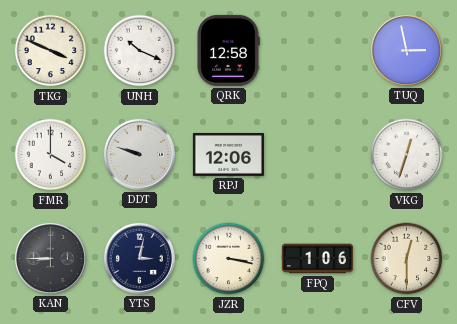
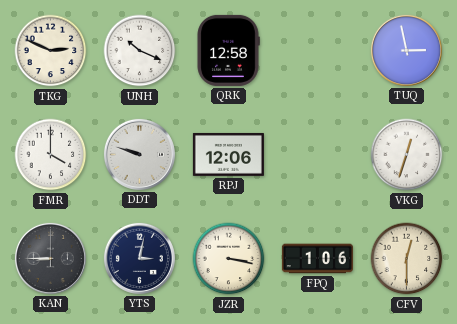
TKG: 3:49 -> 2:49 (51, 51)
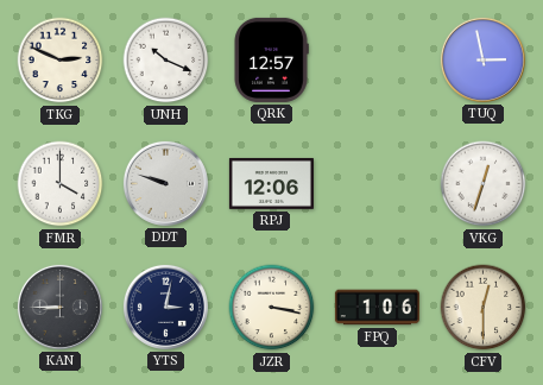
QRK: 12:58 -> 12:57 (271, 59)
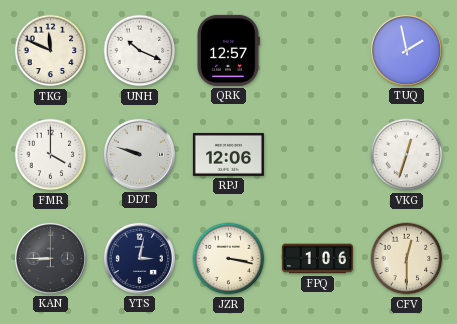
TKG: 2:49 -> 11:49 (51, 51)
TUQ: 2:58 -> 1:58 (406, 50)
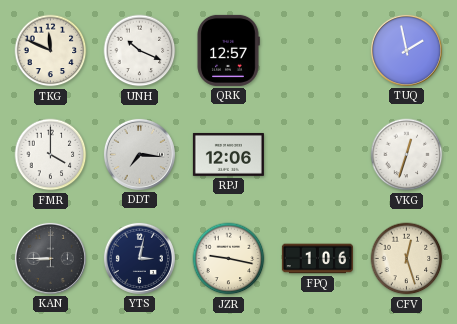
DDT: 9:48 -> 7:16 (139, 154)
JZR: 3:17 -> 9:17 (229, 259)
CFV: 12:30 -> 12:27 (407, 259)
